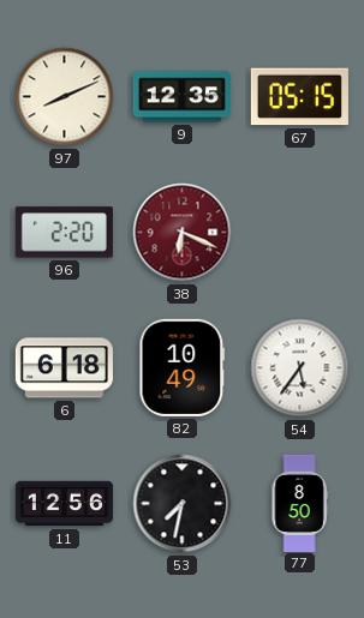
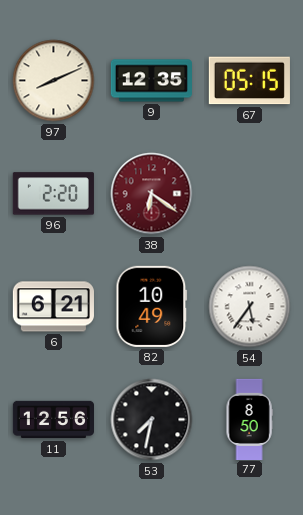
38: 6:19 -> 6:21 (152, 194)
6: 6:18 -> 6:21 (53, 307)
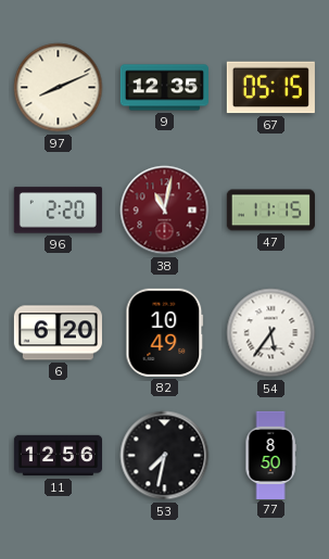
38: 6:21 -> 11:02 (165, 211)
47: none -> 11:15 (270, 211)
6: 6:21 -> 6:20 (58, 333)
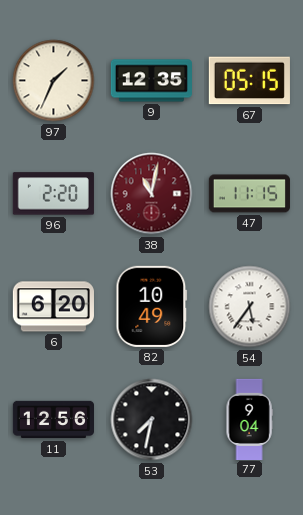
97: 8:11 -> 1:34 (54, 81)
77: 8:50 -> 9:04 (249, 419)
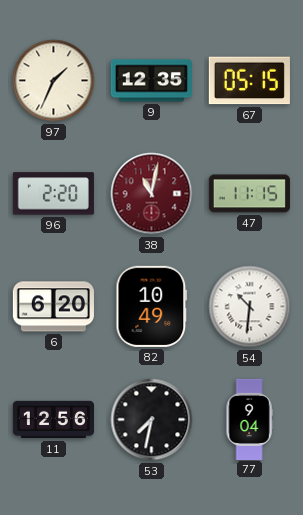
54: 5:36 -> 10:31 (250, 307)
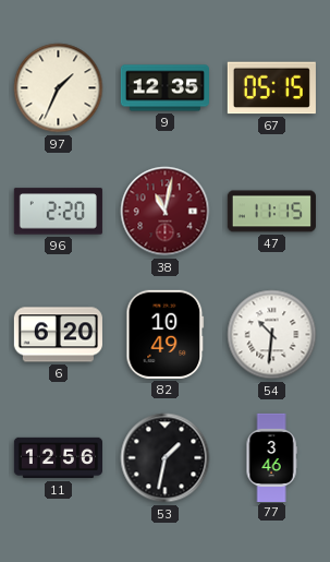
53: 7:32 -> 1:32 (166, 458)
77: 9:04 -> 3:46 (271, 457)
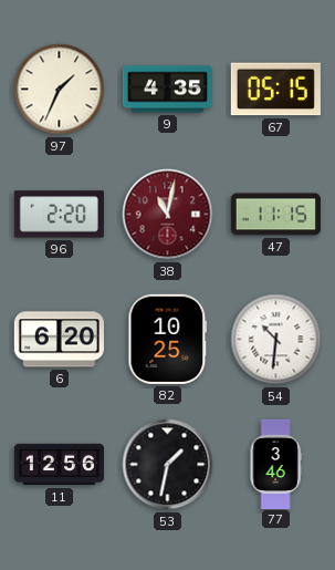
9: 12:35 -> 4:35 (167, 90)
82: 10:49 -> 10:25 (168, 339)
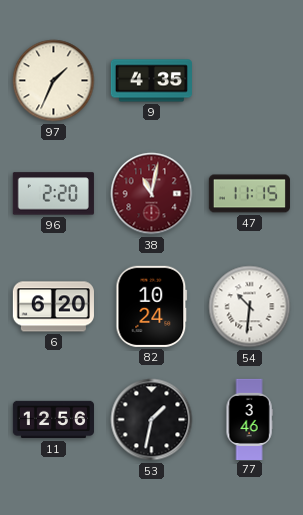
67: 05:15 -> none (275, 90)
82: 10:25 -> 10:24 (152, 306)
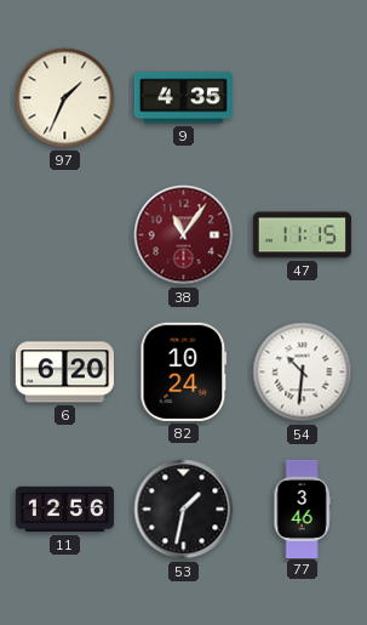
96: 2:20 -> none (53, 194)
38: 11:02 -> 11:06 (184, 235)
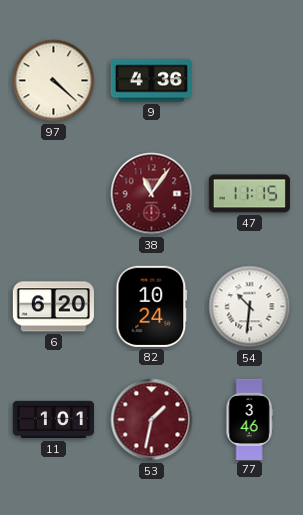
97: 1:34 -> 4:22 (54, 81)
9: 4:35 -> 4:36 (151, 81)
11: 12:56 -> 1:01 (53, 420)
53 dial: black -> burgundy (152, 420)
